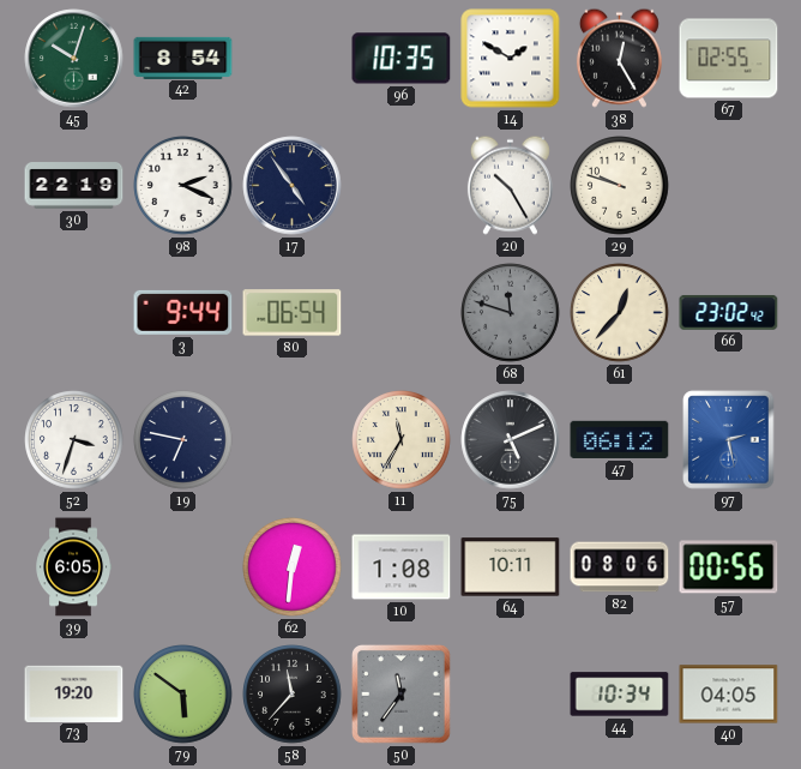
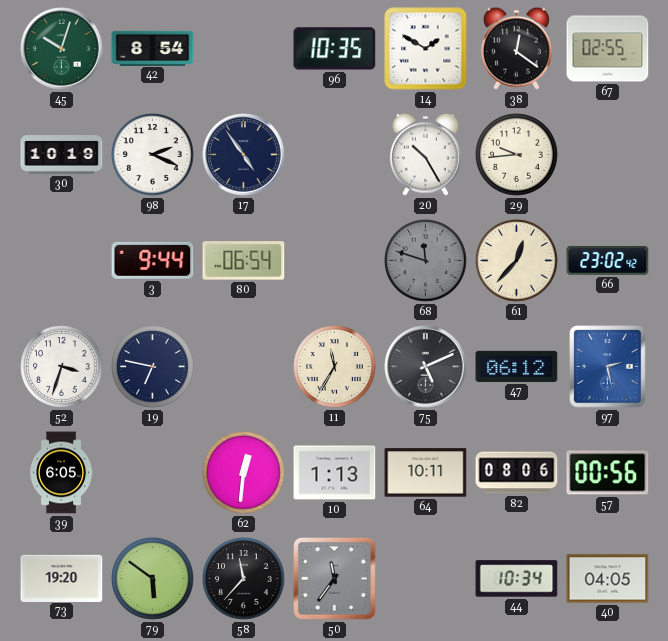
38: 12:25 -> 12:21 (516, 48)
30: 22:19 -> 10:19 (62, 155)
29: 9:48 -> 9:44 (517, 155)
10: 1:08 -> 1:13 (335, 473)
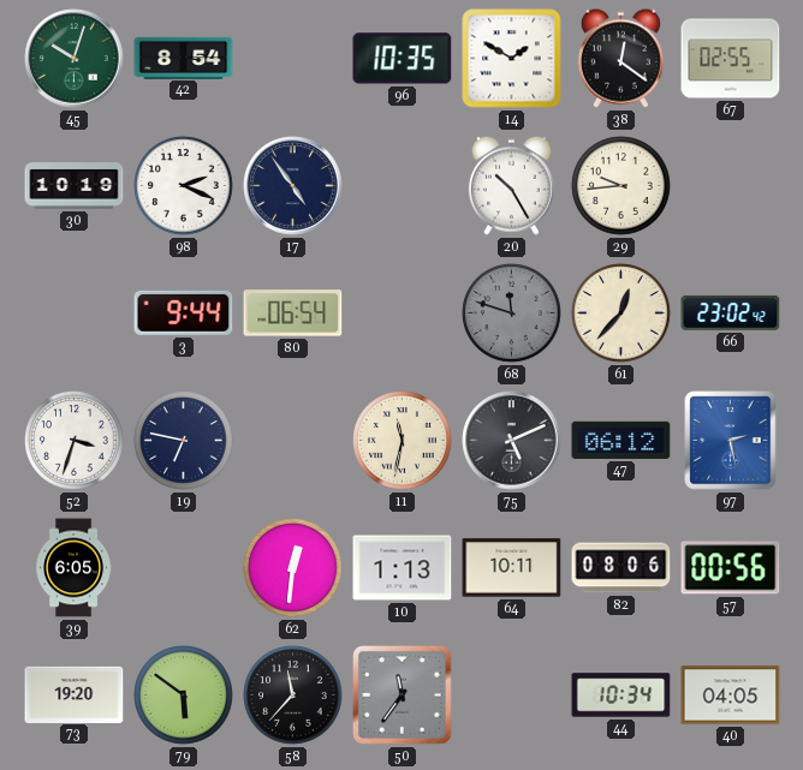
11: 11:35 -> 11:32 (403, 441)
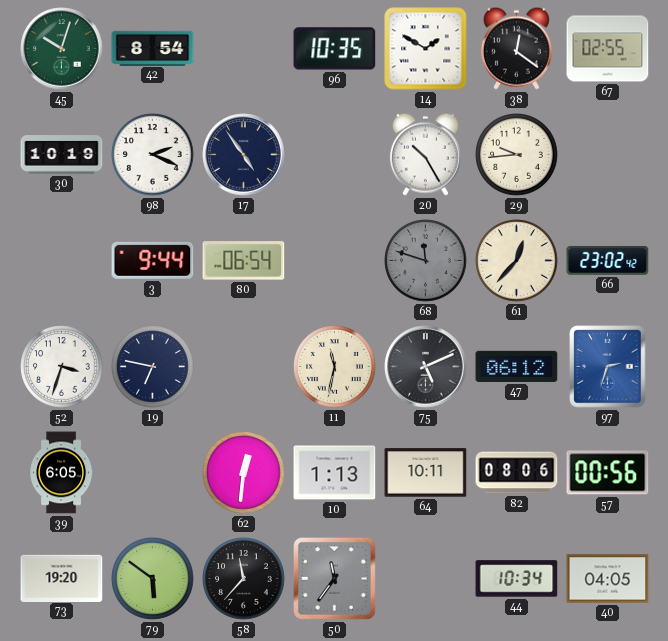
97: 2:28 -> 2:33 (608, 367)
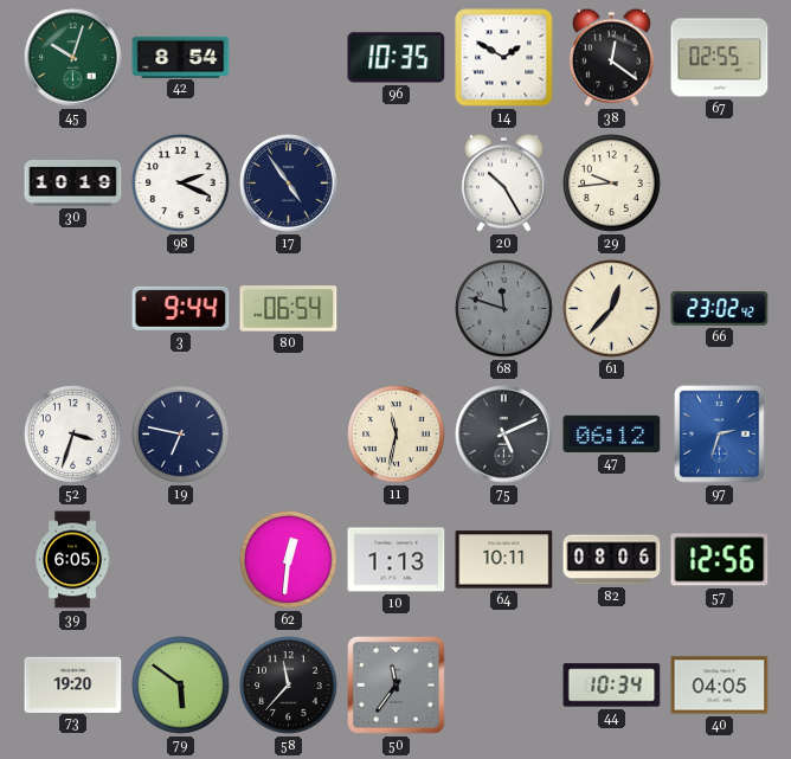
57: 00:56 -> 12:56 (720, 560)
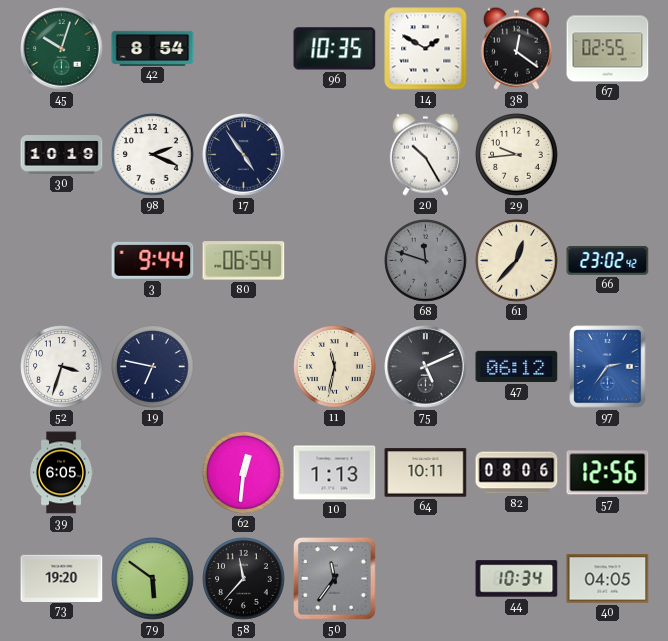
97: 2:33 -> 2:36 (608, 367)
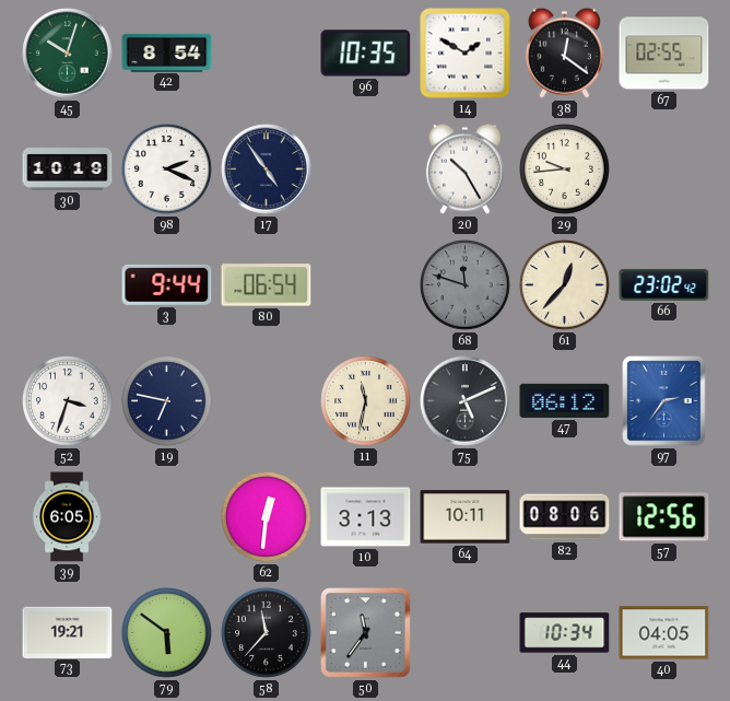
10: 1:13 -> 3:13 (366, 517)
73: 19:20 -> 19:21 (68, 632)
